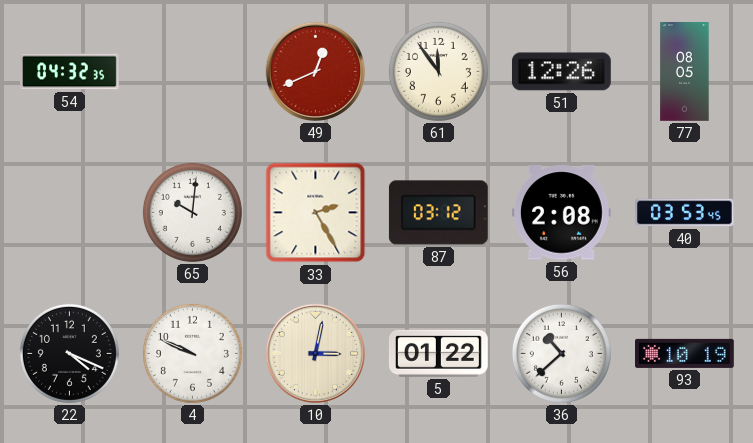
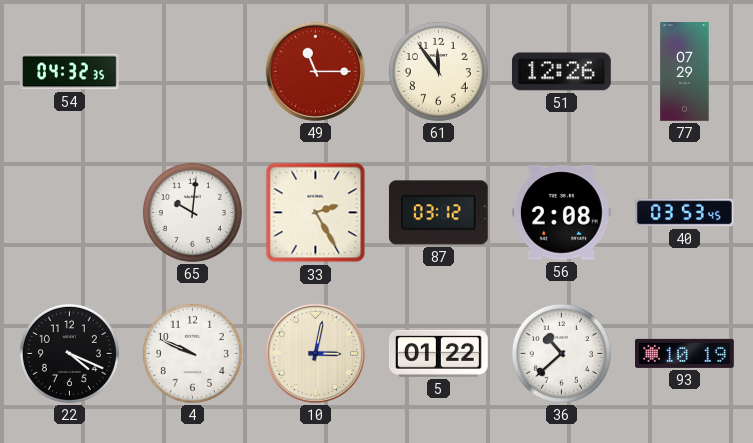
49: 12:41 -> 11:15 (315, 71)
77: 08:05 -> 07:29 (685, 72)
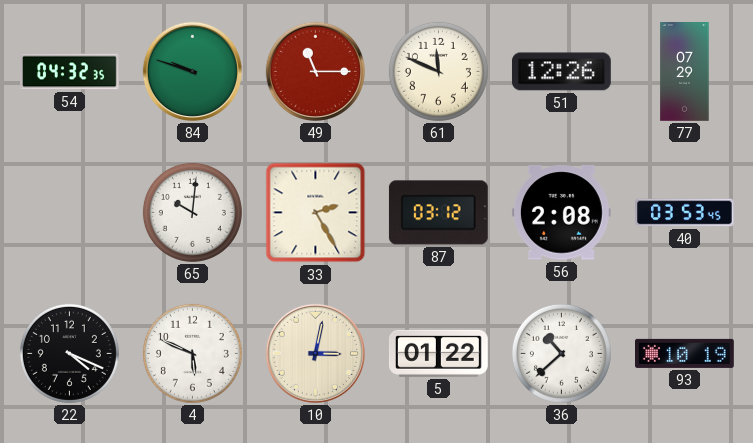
84: none -> 9:48 (192, 71)
61: 11:54 -> 11:49 (438, 71)
4: 9:49 -> 5:49 (192, 353)
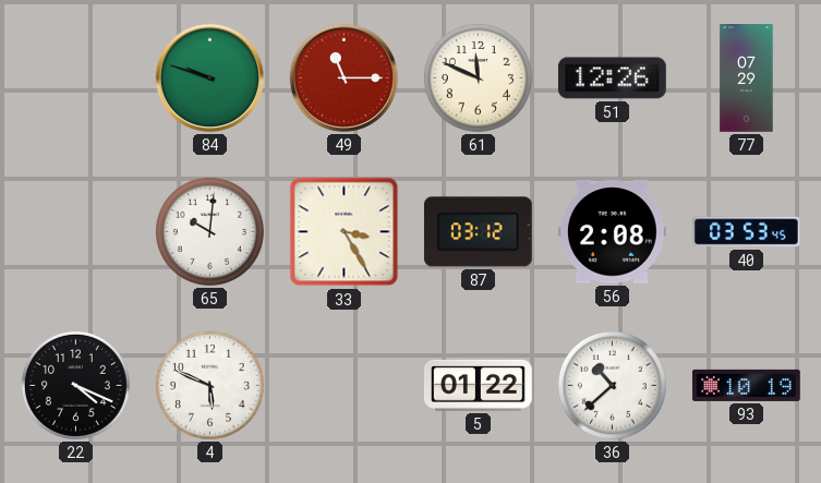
54: 04:32 -> none (70, 72)
33: 2:25 -> 3:25 (345, 232)
10: 3:02 -> none (315, 353)
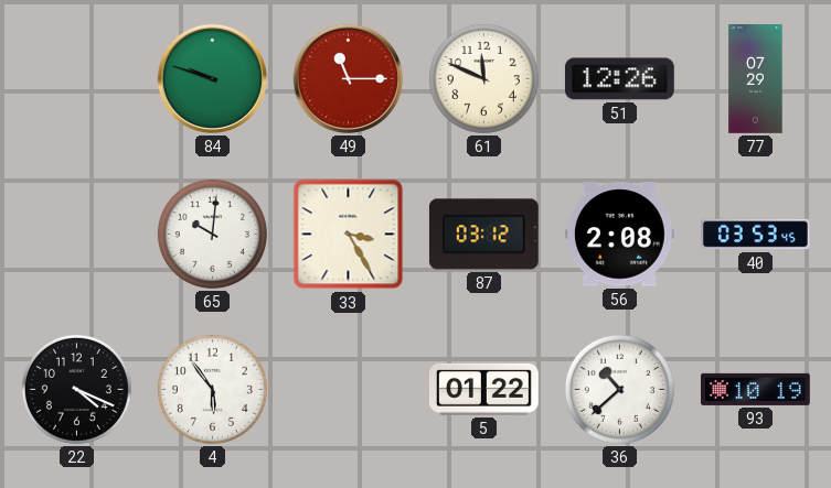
4: 5:49 -> 5:54 (212, 389)
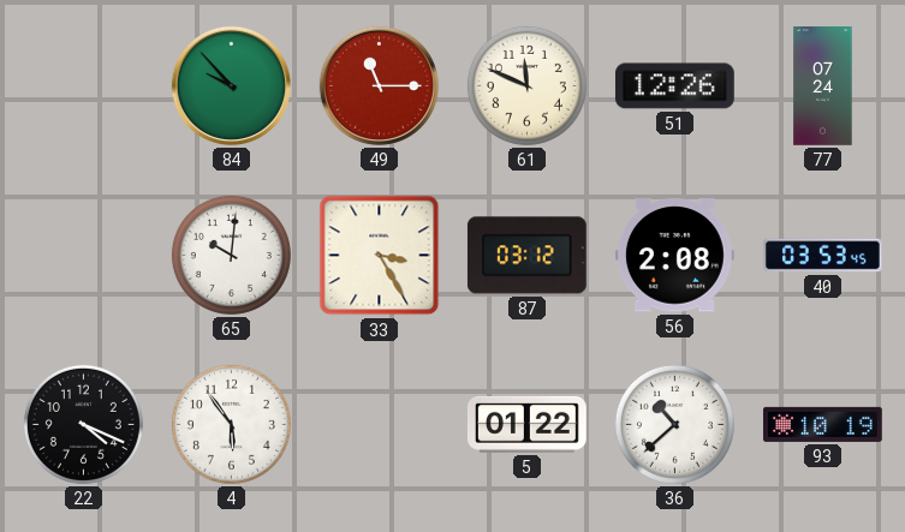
84: 9:48 -> 9:53 (231, 85)
77: 07:29 -> 07:24 (823, 86)
